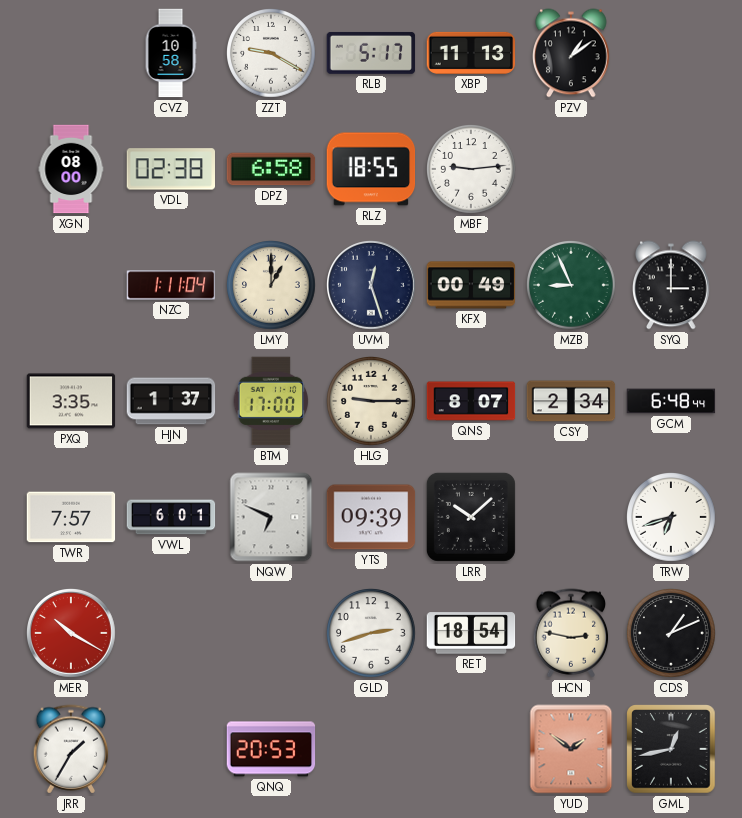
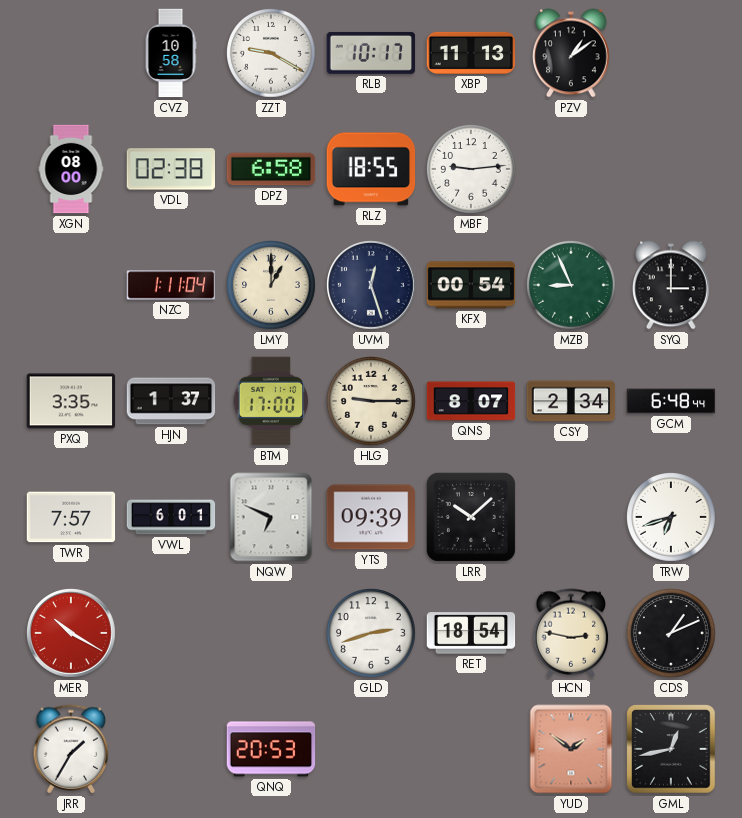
RLB: 5:17 -> 10:17 (371, 53)
KFX: 00:49 -> 00:54 (471, 285)
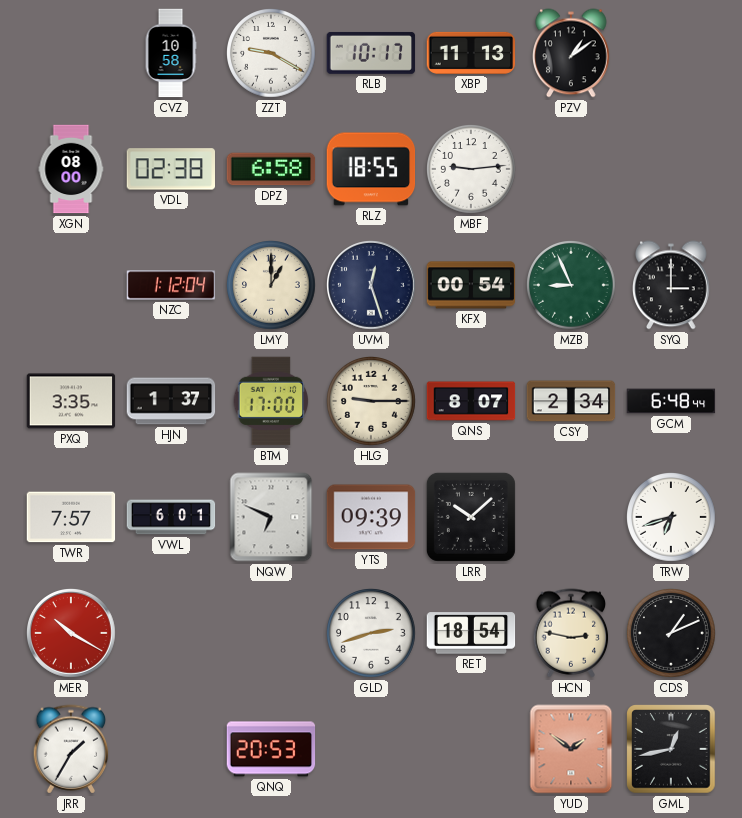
NZC: 1:11 -> 1:12 (171, 285)
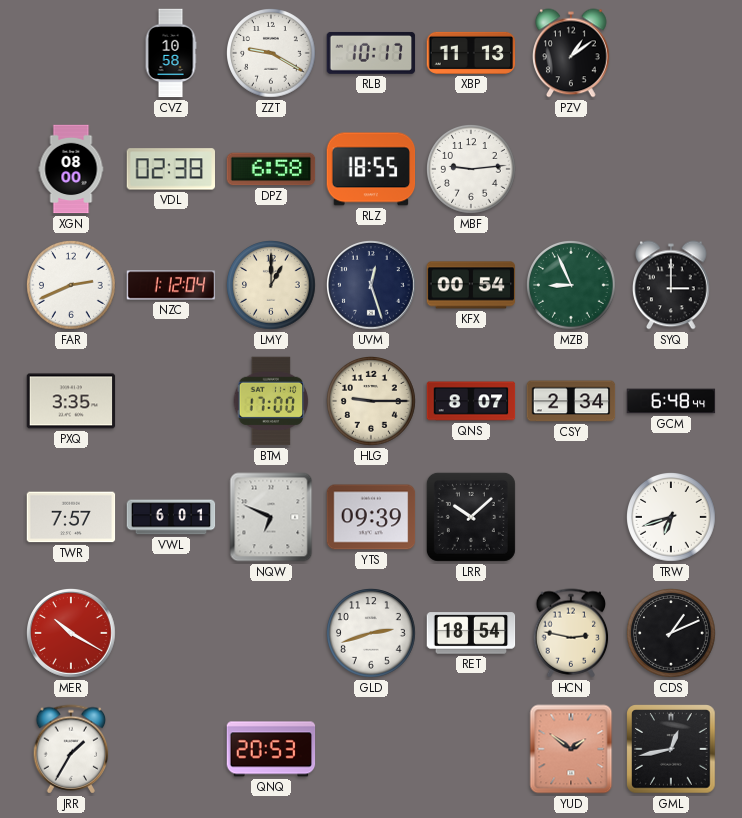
FAR: none -> 2:41 (72, 286)
HJN: 1:37 -> none (171, 401)
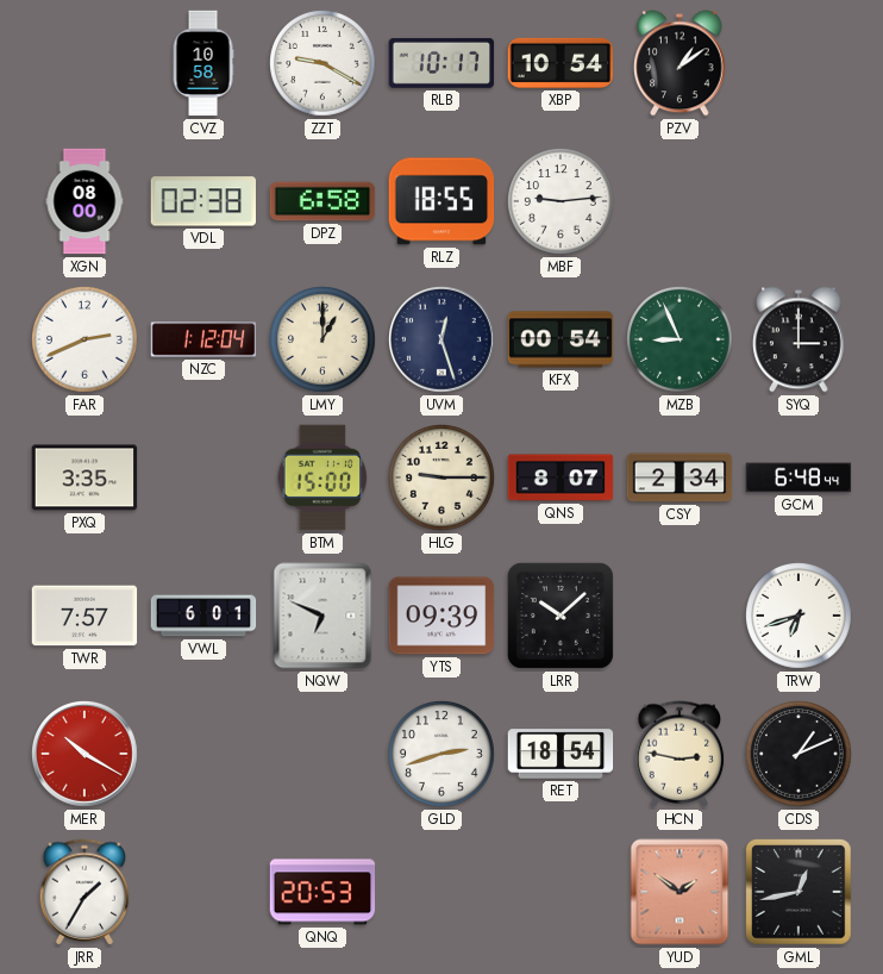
XBP: 11:13 -> 10:54 (561, 63)
BTM: 17:00 -> 15:00 (322, 477)
